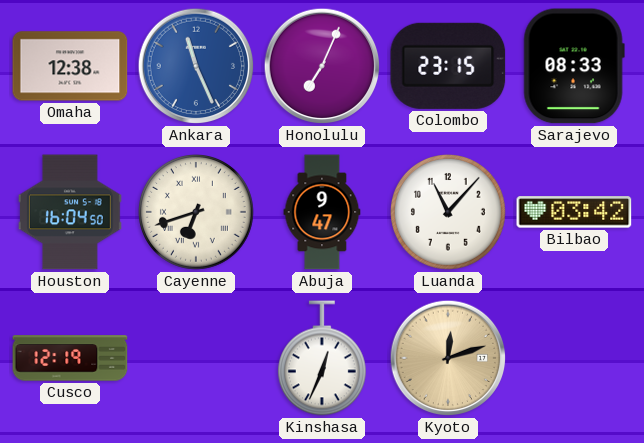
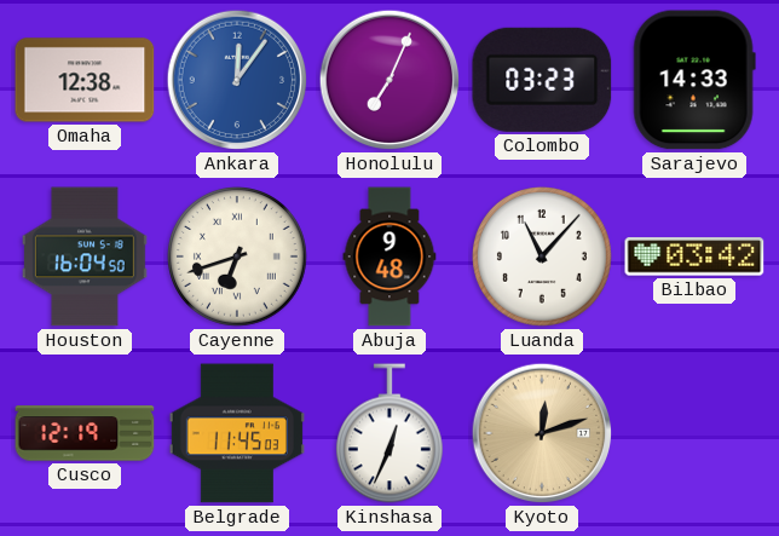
Ankara: 11:26 -> 12:06 (237, 80)
Colombo: 23:15 -> 03:23 (542, 80)
Sarajevo: 08:33 -> 14:33 (694, 80)
Abuja: 9:47 -> 9:48 (389, 257)
Belgrade: none -> 11:45 (237, 433)
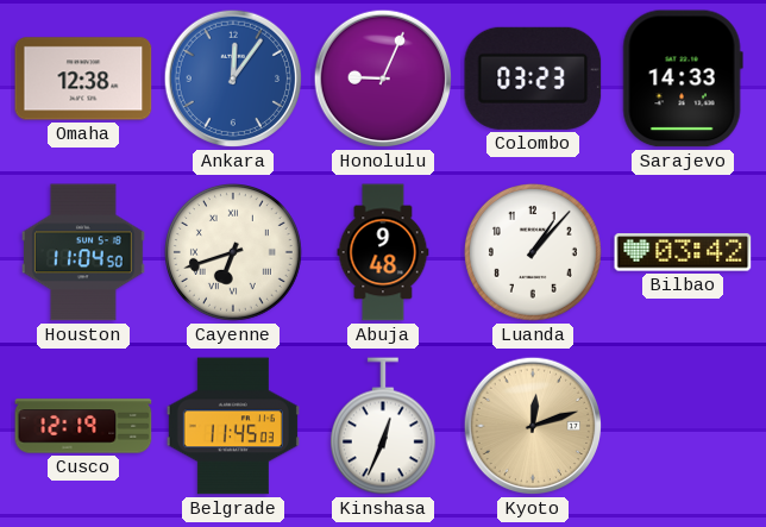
Honolulu: 7:04 -> 9:04 (383, 79)
Houston: 16:04 -> 11:04 (83, 252)
Luanda: 11:07 -> 1:07 (534, 253)
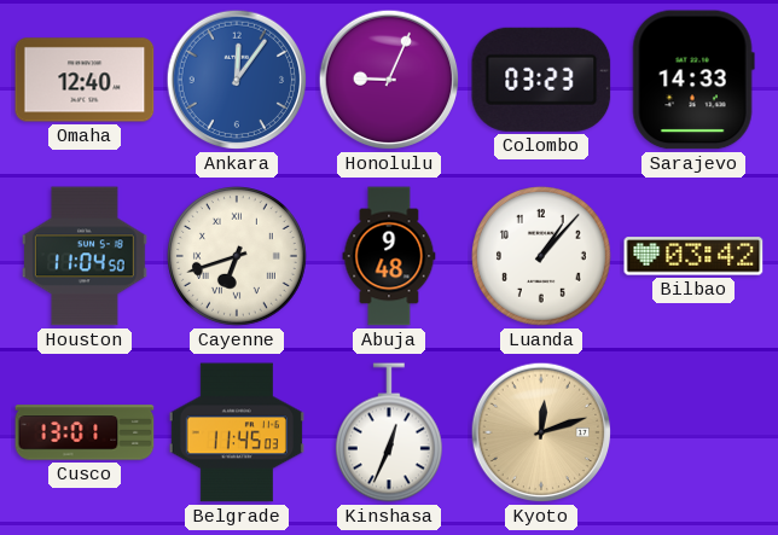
Omaha: 12:38 -> 12:40 (85, 80)
Cusco: 12:19 -> 13:01 (85, 432)
